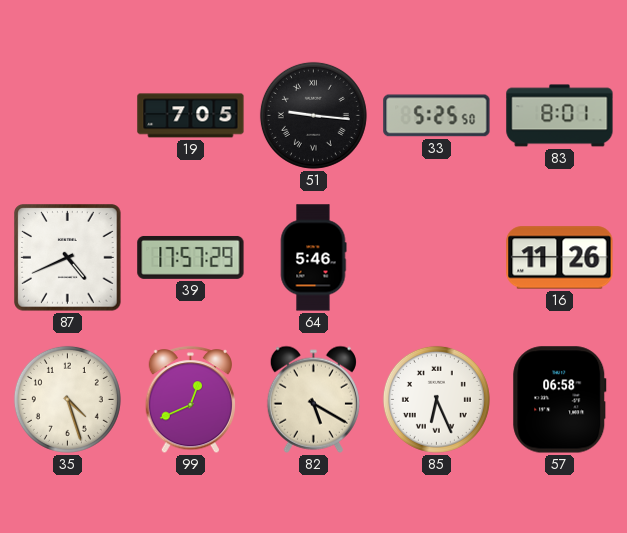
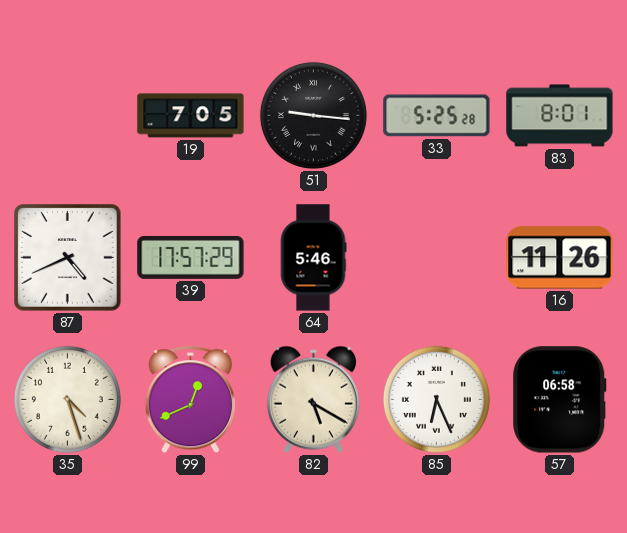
33: 5:25:50 -> 5:25:28 (437, 116)
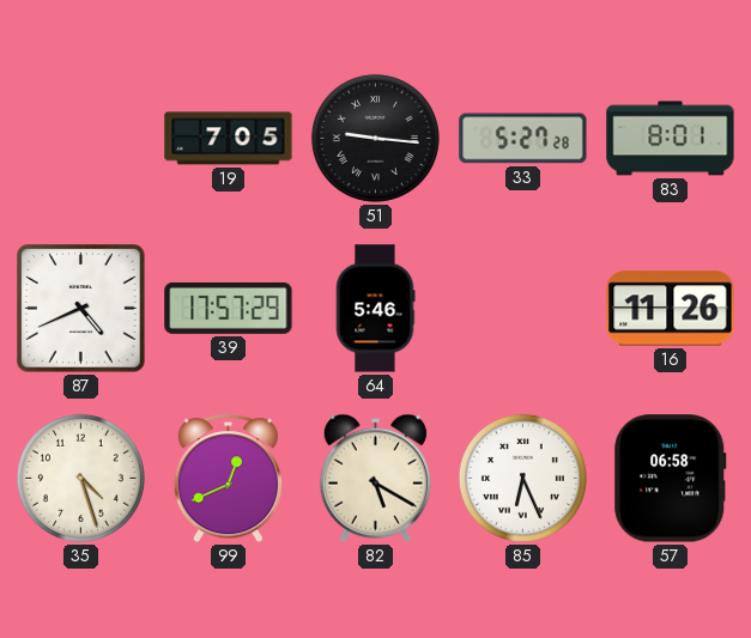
33: 5:25 -> 5:27 (523, 139)
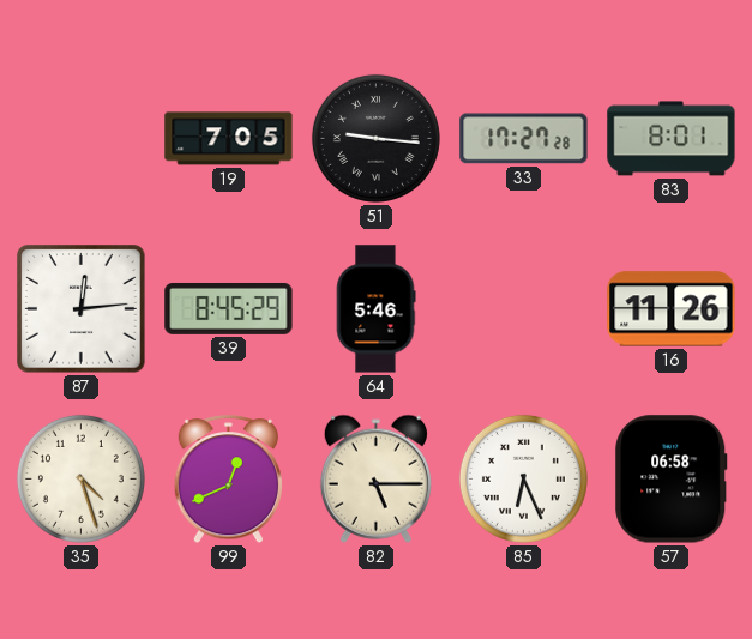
33: 5:27 -> 17:27 (524, 139)
87: 4:41 -> 12:14 (82, 309)
39: 17:57 -> 8:45 (229, 308)
82: 5:20 -> 5:15 (375, 478)
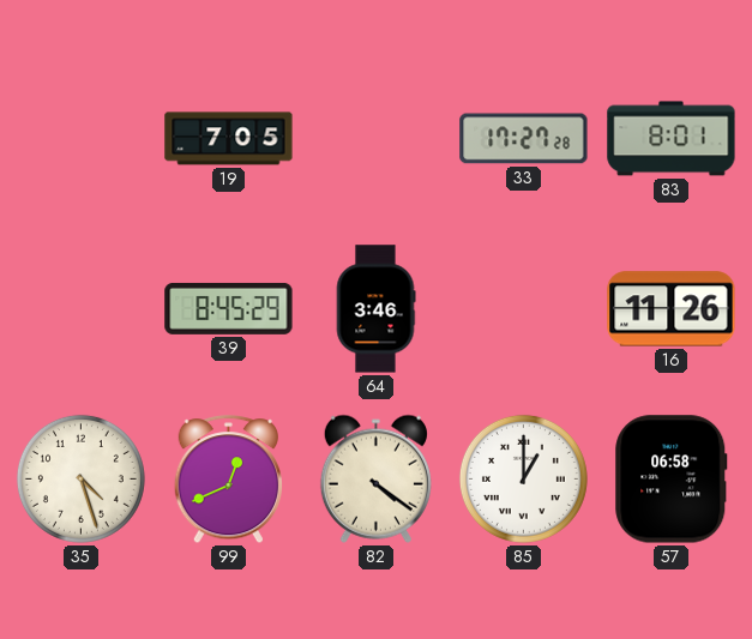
51: 9:16 -> none (375, 138)
87: 12:14 -> none (82, 309)
64: 5:46 -> 3:46 (375, 309)
82: 5:15 -> 4:21 (375, 478)
85: 6:26 -> 1:00 (523, 478)
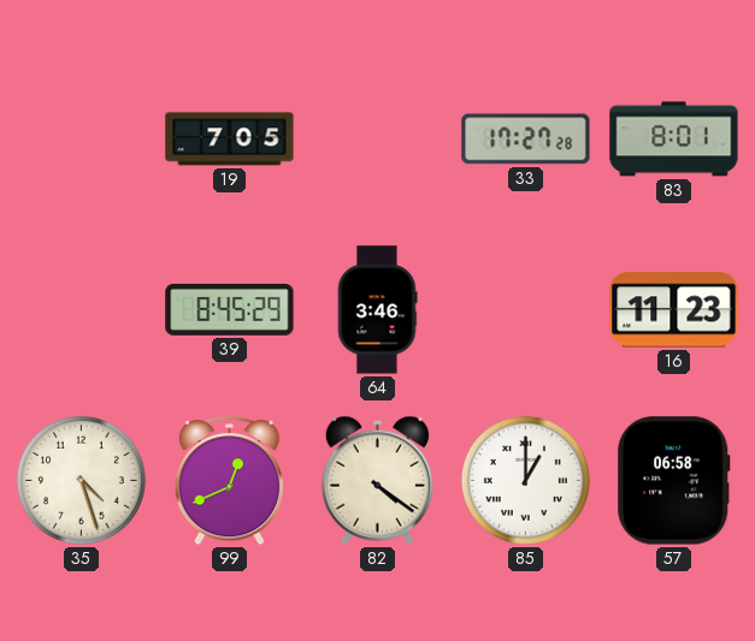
16: 11:26 -> 11:23 (674, 310)
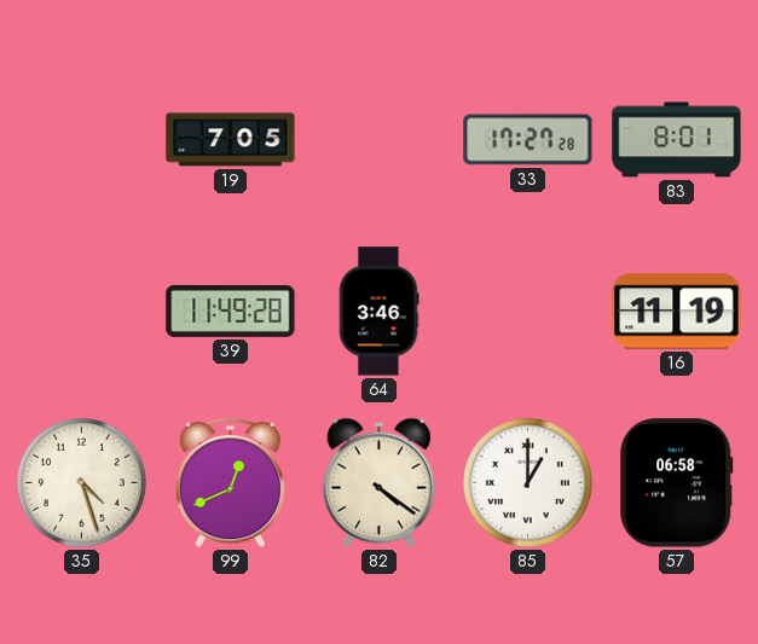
39: 8:45 -> 11:49 (231, 311)
16: 11:23 -> 11:19 (677, 312)
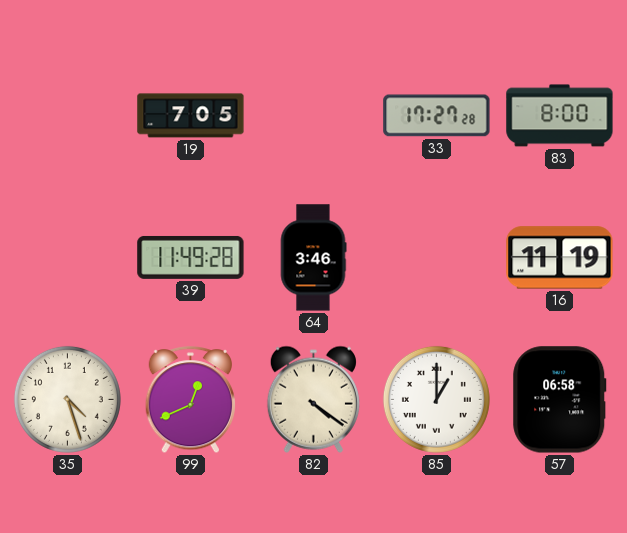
83: 8:01 -> 8:00 (560, 116)
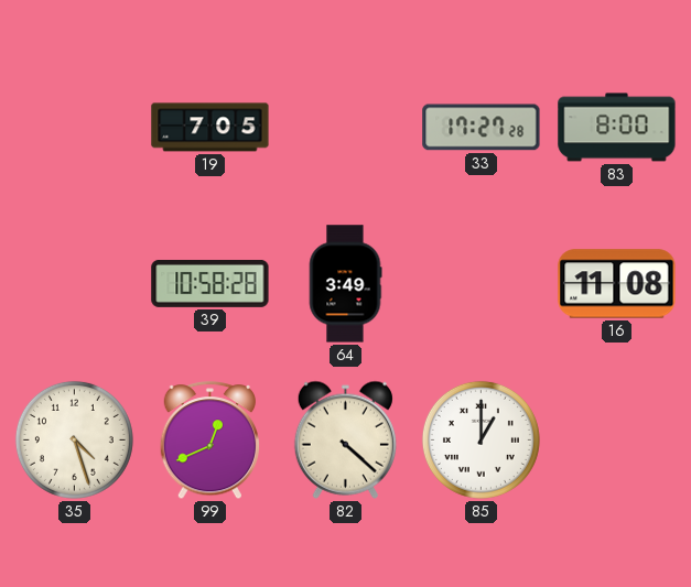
39: 11:49 -> 10:58 (210, 283)
64: 3:46 -> 3:49 (345, 284)
16: 11:19 -> 11:08 (617, 284)
82: 4:21 -> 4:22 (345, 439)
57: 06:58 -> none (560, 400)
